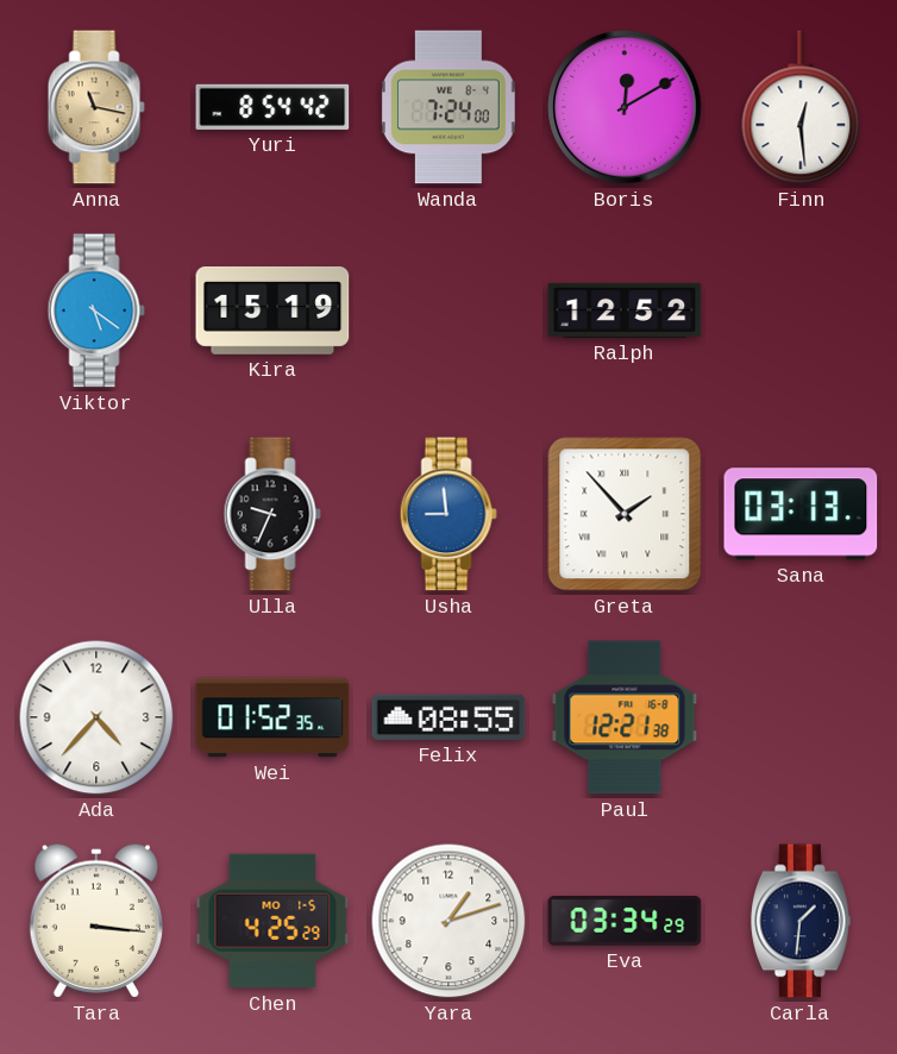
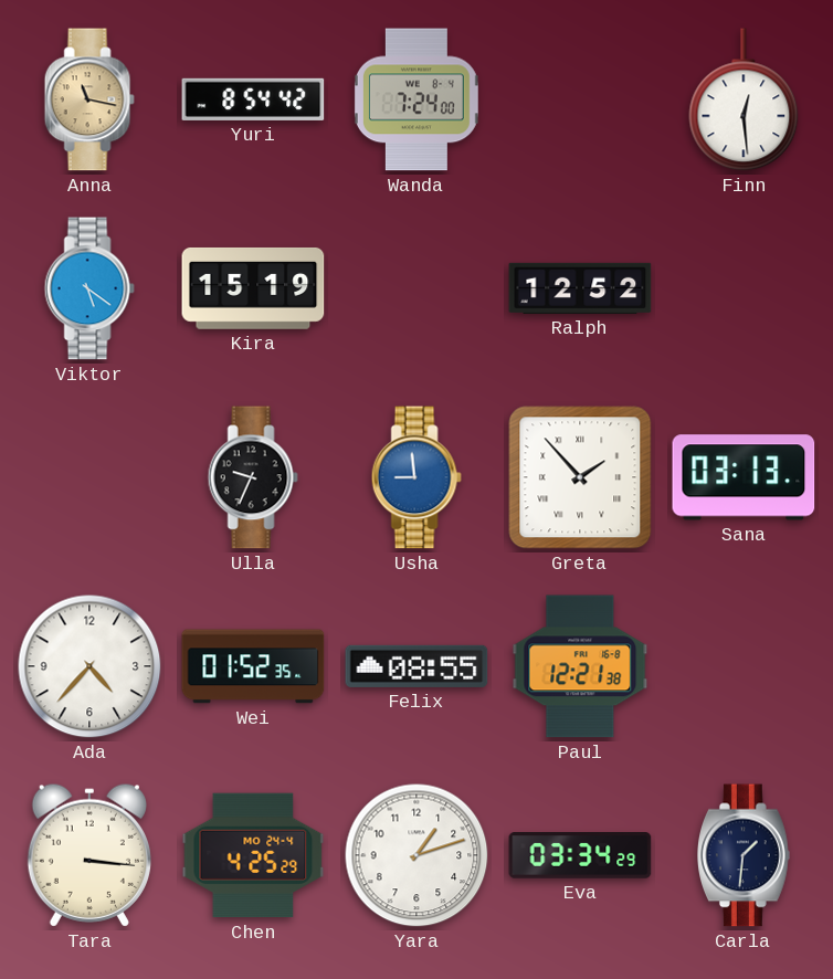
Boris: 12:10 -> none (625, 107)
Chen date: MO 1-5 -> MO 24-4 (253, 855)
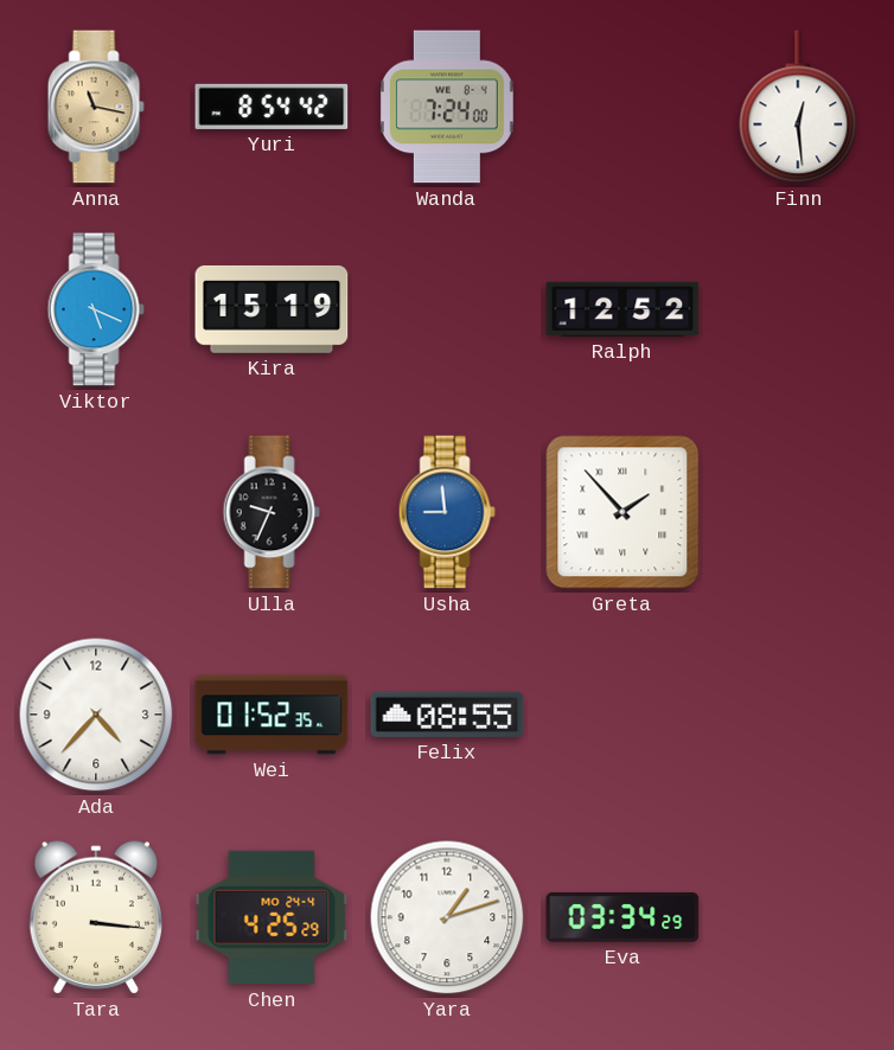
Viktor: 5:21 -> 5:19 (96, 309)
Sana: 03:13 -> none (744, 477)
Paul: 12:21 -> none (580, 666)
Carla: 1:31 -> none (745, 855)
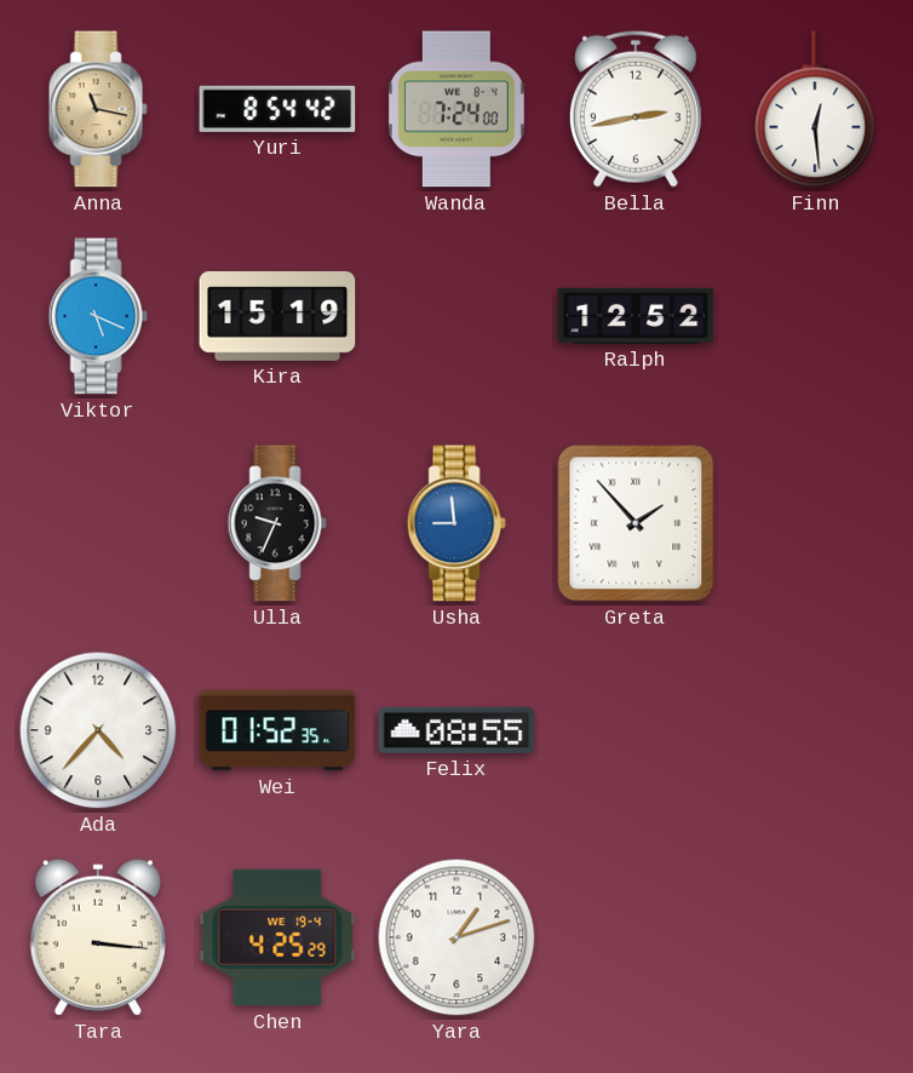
Bella: none -> 2:43 (636, 109)
Chen date: MO 24-4 -> WE 19-4 (277, 937)
Eva: 03:34 -> none (622, 918)
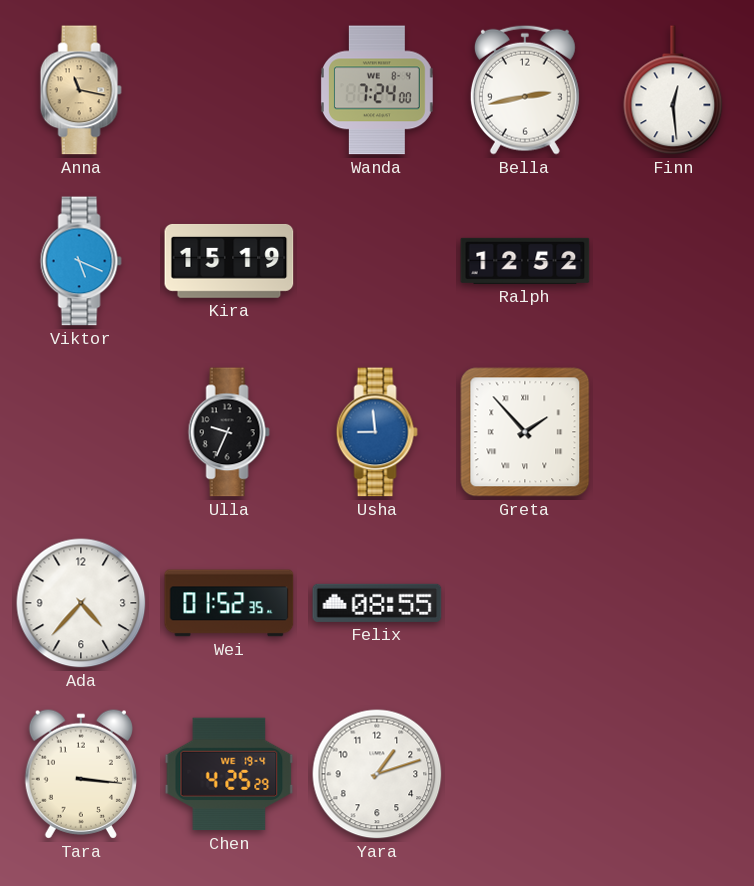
Yuri: 8:54 -> none (277, 109)
